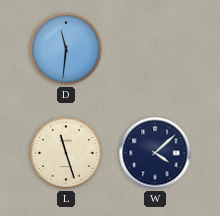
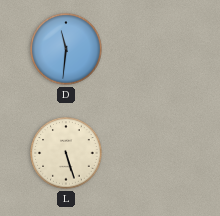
L: 11:27 -> 5:27 (66, 153)
W: 4:08 -> none (155, 153)
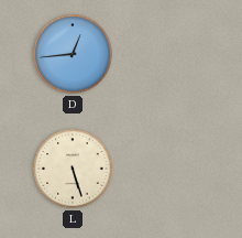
D: 11:31 -> 12:44 (73, 54)
